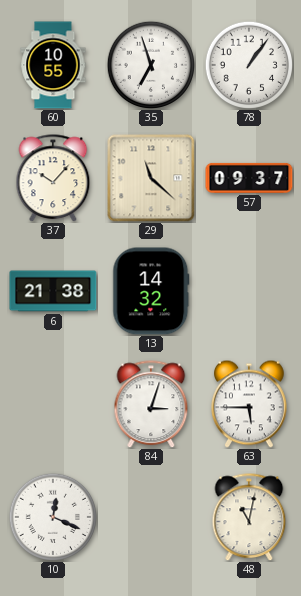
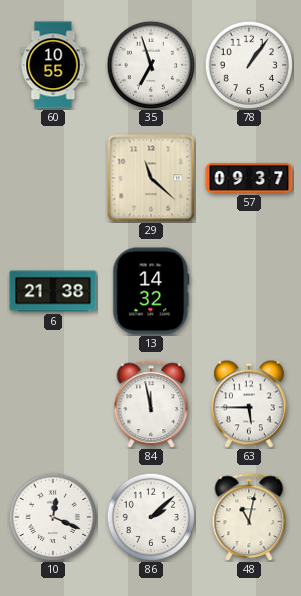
37: 10:07 -> none (53, 178)
84: 3:03 -> 11:58 (151, 404)
86: none -> 2:08 (150, 516)
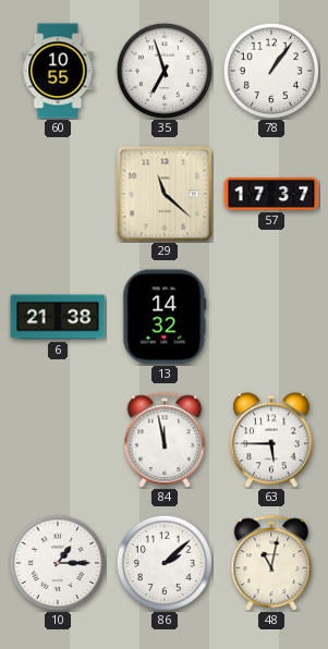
57: 09:37 -> 17:37 (271, 194)
10: 12:19 -> 1:15 (57, 562)
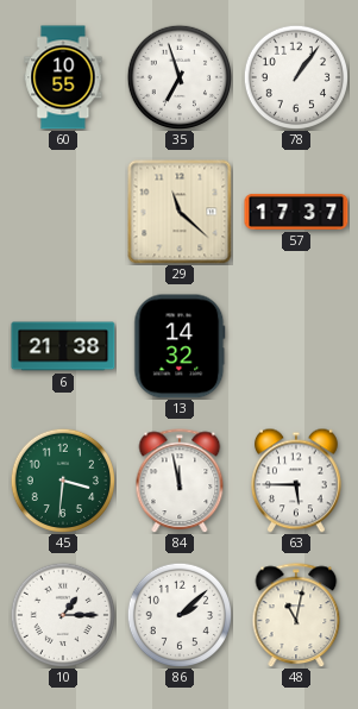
45: none -> 3:31 (62, 479)
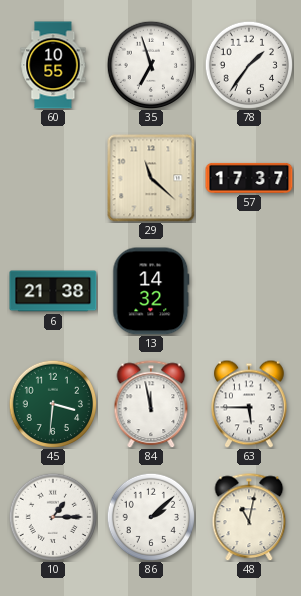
78: 1:06 -> 1:36 (248, 64)
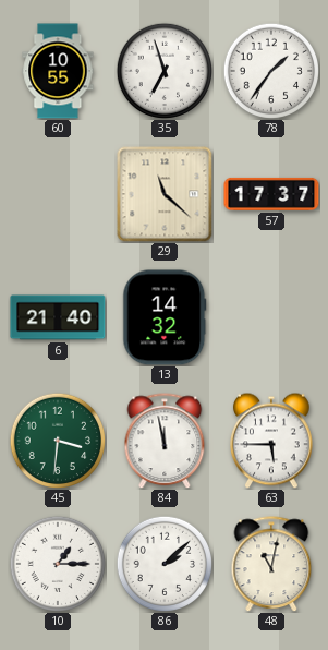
6: 21:38 -> 21:40 (58, 317)
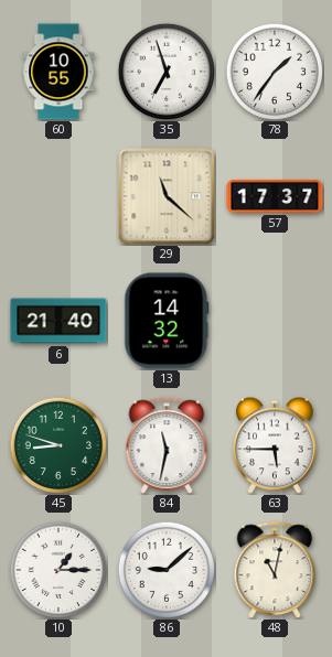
45: 3:31 -> 8:48 (57, 444)
84: 11:58 -> 11:32 (167, 445)
86: 2:08 -> 9:08 (165, 569)
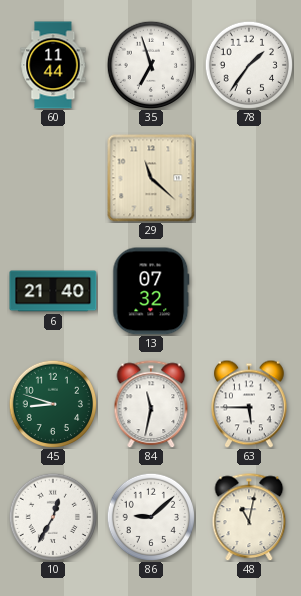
60: 10:55 -> 11:44 (53, 65)
57: 17:37 -> none (275, 196)
13: 14:32 -> 07:32 (151, 291)
10: 1:15 -> 12:35 (52, 516)
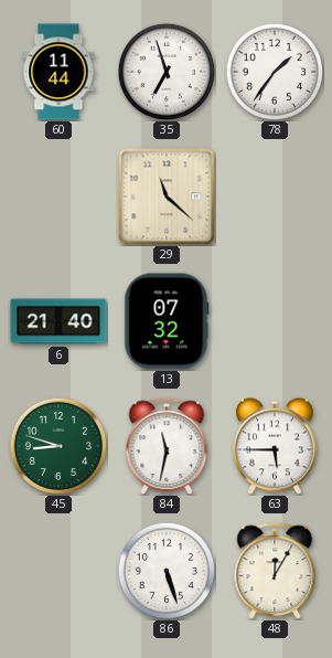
10: 12:35 -> none (52, 516)
86: 9:08 -> 5:27 (165, 570)
48: 11:02 -> 12:05 (275, 571)
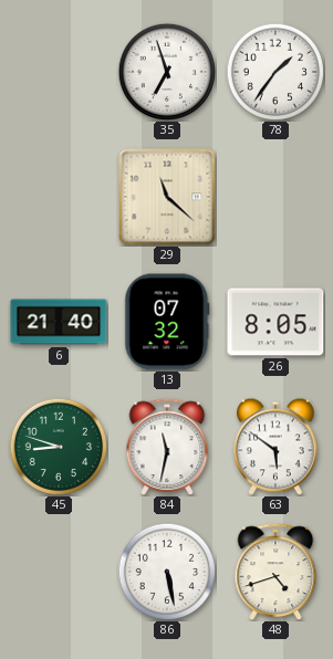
60: 11:44 -> none (58, 72)
26: none -> 8:05 (275, 322)
63: 5:45 -> 5:51 (277, 447)
86: 5:27 -> 5:28 (166, 571)
48: 12:05 -> 4:42 (275, 572)
